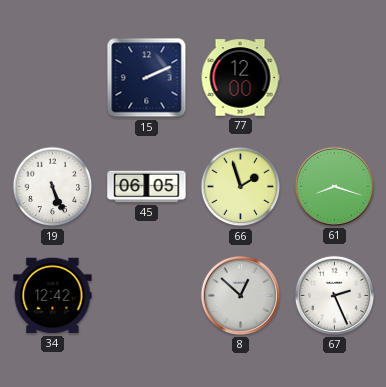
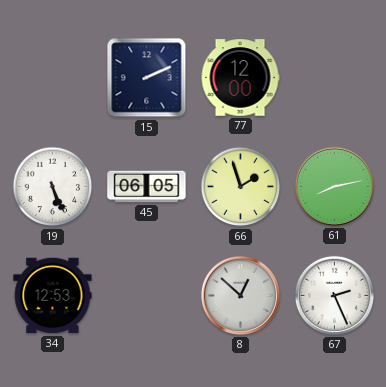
61: 8:18 -> 8:13 (334, 186)
34: 12:42 -> 12:53 (53, 296)
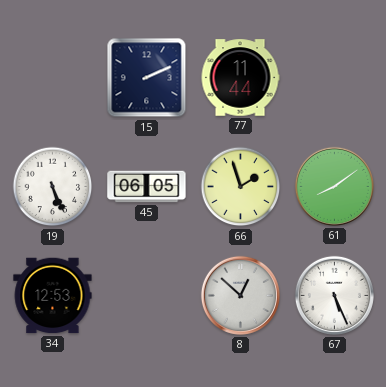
77: 12:00 -> 11:44 (240, 78)
61: 8:13 -> 8:09 (334, 186)
67: 2:26 -> 5:26 (334, 295)
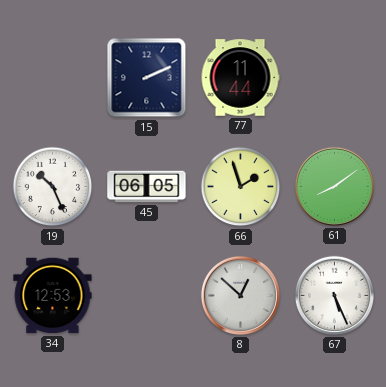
19: 5:26 -> 10:26 (53, 187)
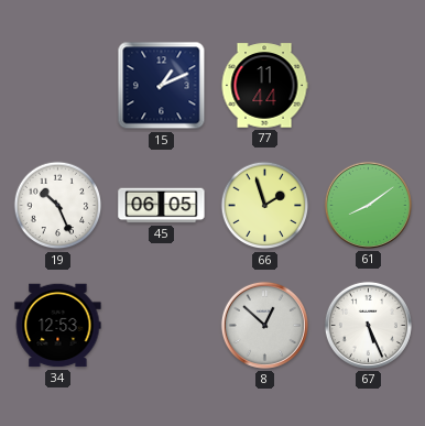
15: 2:11 -> 1:11 (162, 86)
